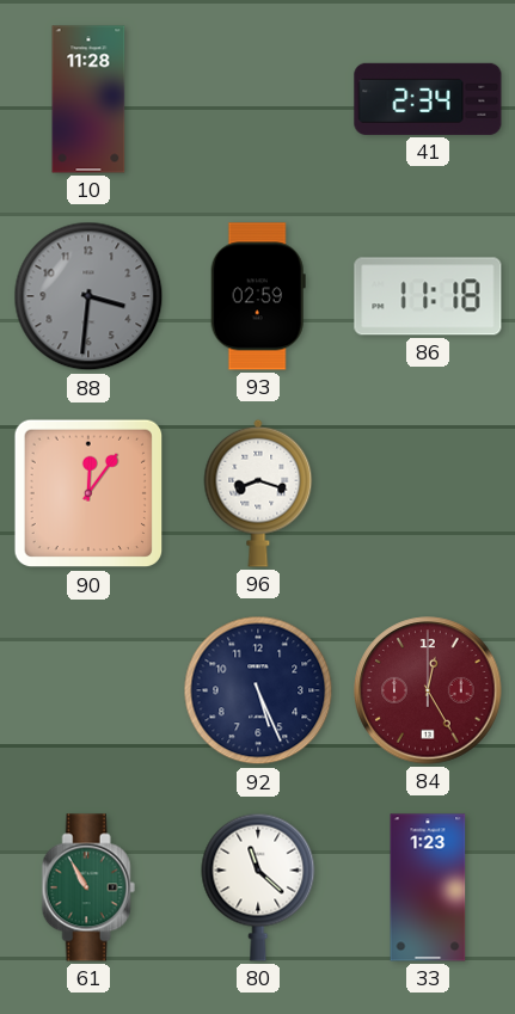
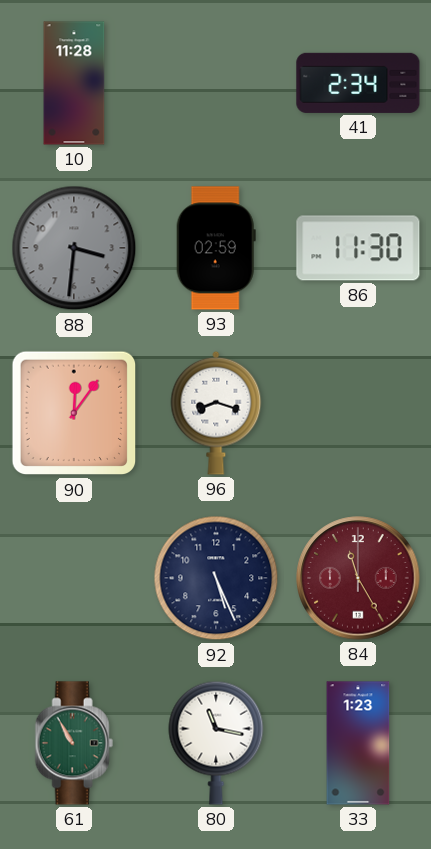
86: 11:18 -> 11:30 (358, 248)
84: 12:25 -> 11:25 (358, 578)
80: 11:22 -> 11:17 (216, 743)
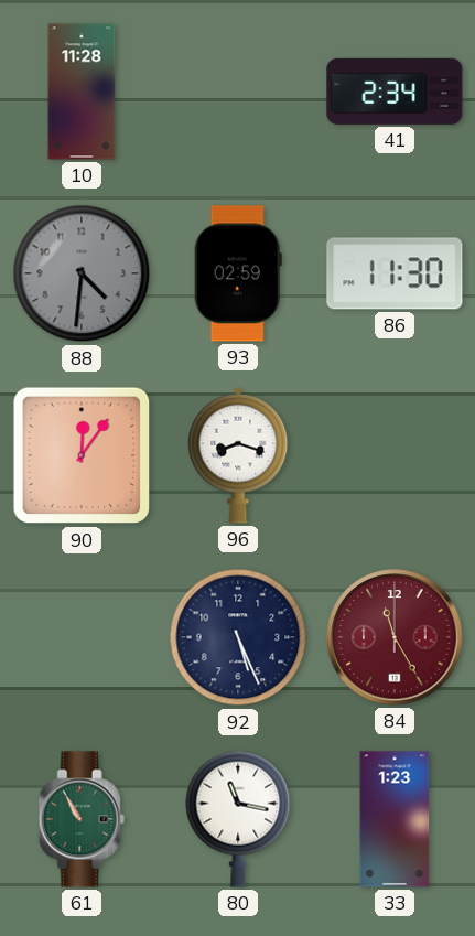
88: 3:31 -> 4:31 (82, 273)
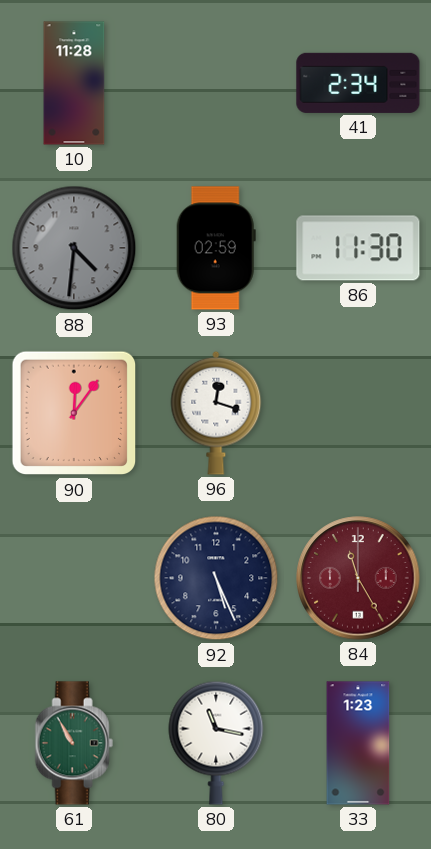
96: 8:18 -> 12:18 (216, 413)
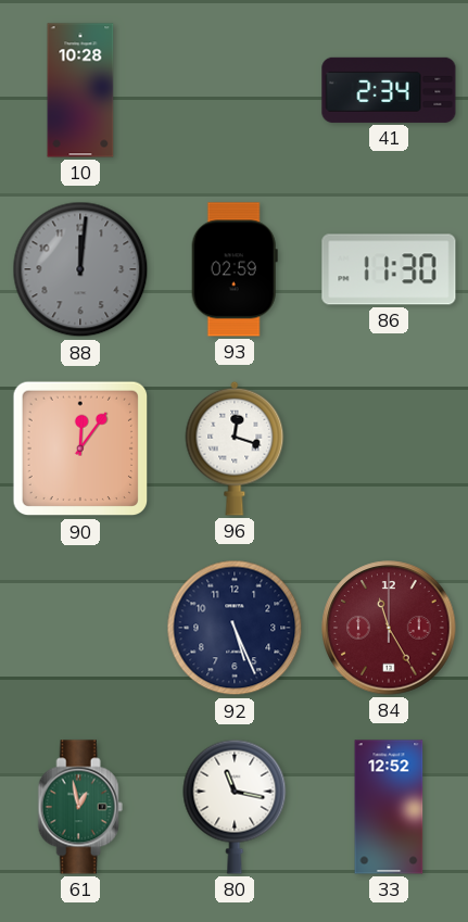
10: 11:28 -> 10:28 (80, 90)
88: 4:31 -> 12:01 (80, 269)
61: 10:55 -> 12:58 (80, 807)
33: 1:23 -> 12:52 (389, 807)
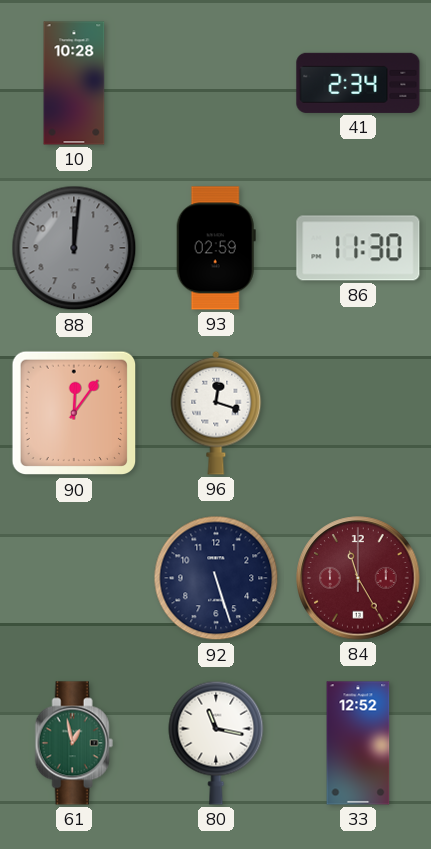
92: 5:26 -> 5:27 (216, 578)
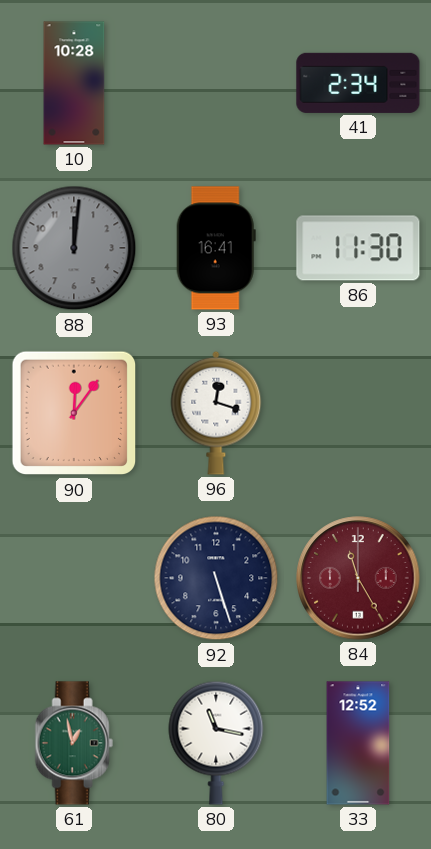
93: 02:59 -> 16:41 (216, 248)
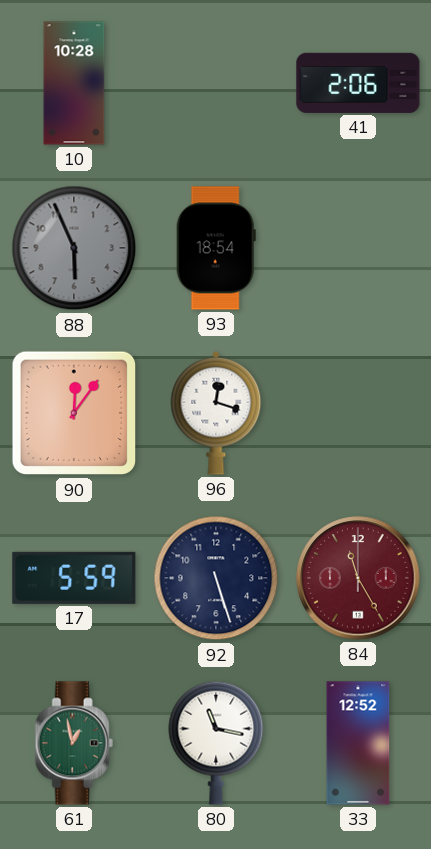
41: 2:34 -> 2:06 (358, 83)
88: 12:01 -> 5:56 (74, 248)
93: 16:41 -> 18:54 (216, 248)
86: 11:30 -> none (358, 248)
17: none -> 5:59 (74, 578)
